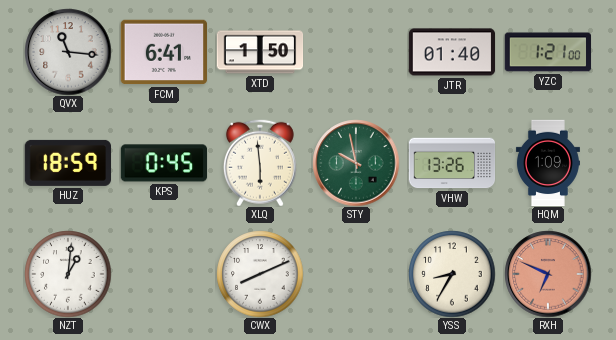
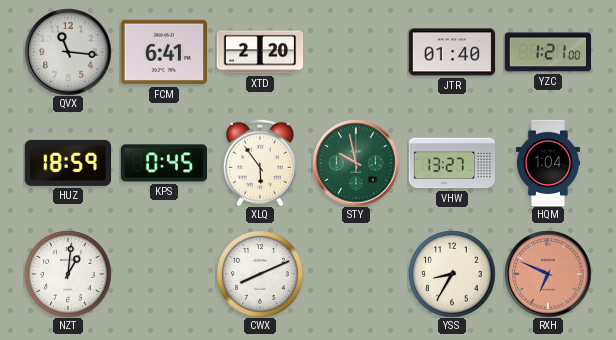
XTD: 1:50 -> 2:20 (260, 52)
XLQ: 5:59 -> 5:54 (260, 163)
VHW: 13:26 -> 13:27 (452, 163)
HQM: 1:09 -> 1:04 (548, 163)
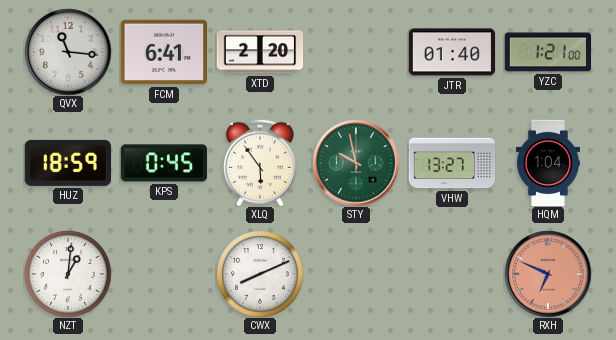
YSS: 8:35 -> none (452, 274)
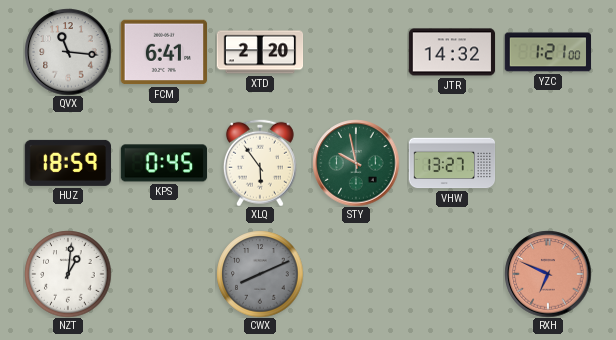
JTR: 01:40 -> 14:32 (452, 52)
HQM: 1:04 -> none (548, 163)
CWX dial: white -> grey (260, 274)
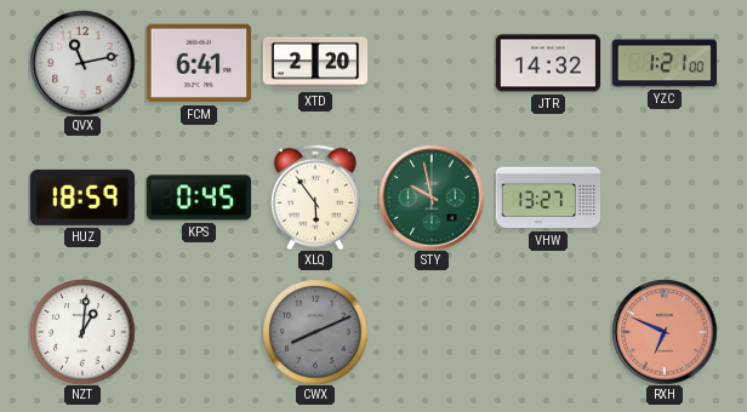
QVX: 11:16 -> 11:13 (82, 63)
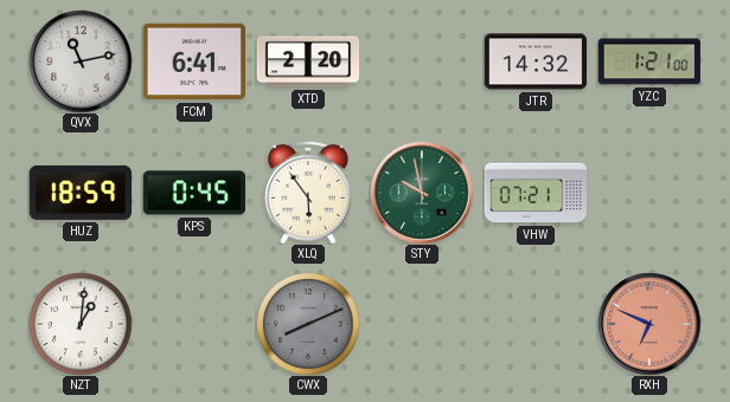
VHW: 13:27 -> 07:21 (536, 193)
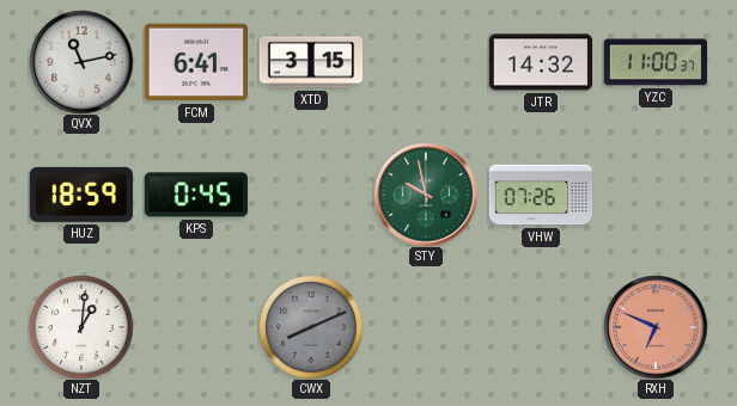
XTD: 2:20 -> 3:15 (311, 62)
YZC: 1:21 -> 11:00 (654, 62)
XLQ: 5:54 -> none (308, 193)
VHW: 07:21 -> 07:26 (541, 195)
